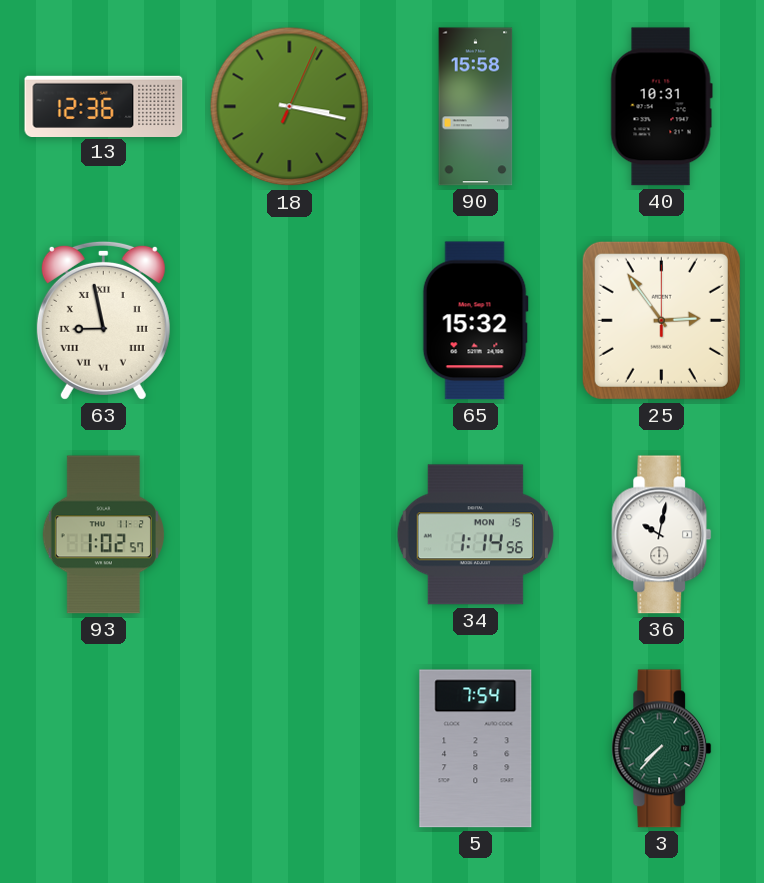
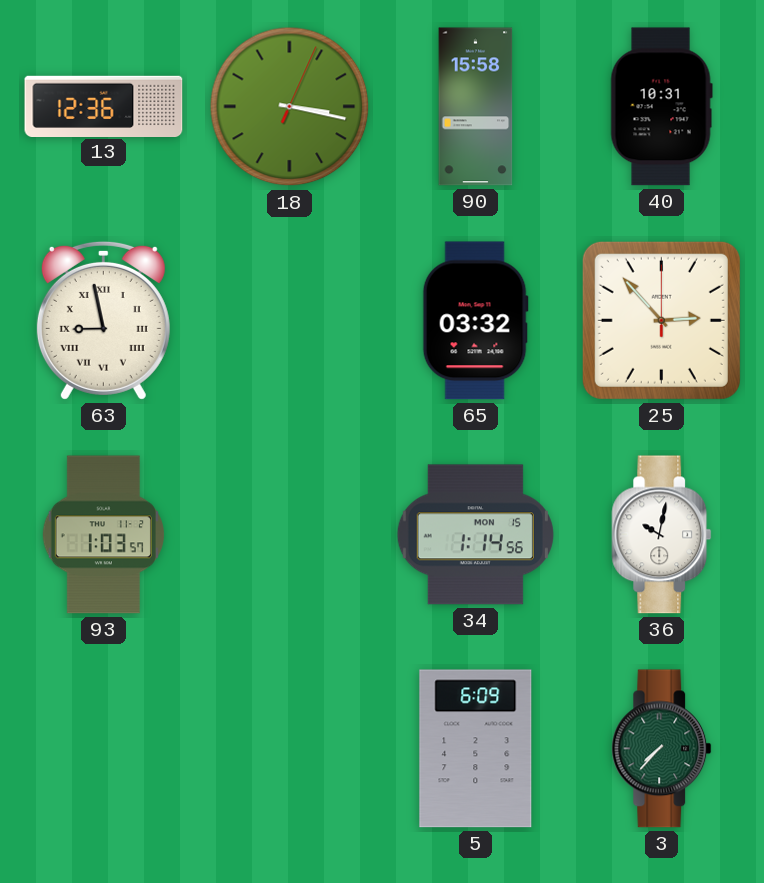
65: 15:32 -> 03:32 (475, 321)
25: 2:54 -> 2:53 (661, 320)
93: 1:02 -> 1:03 (103, 535)
5: 7:54 -> 6:09 (476, 749)
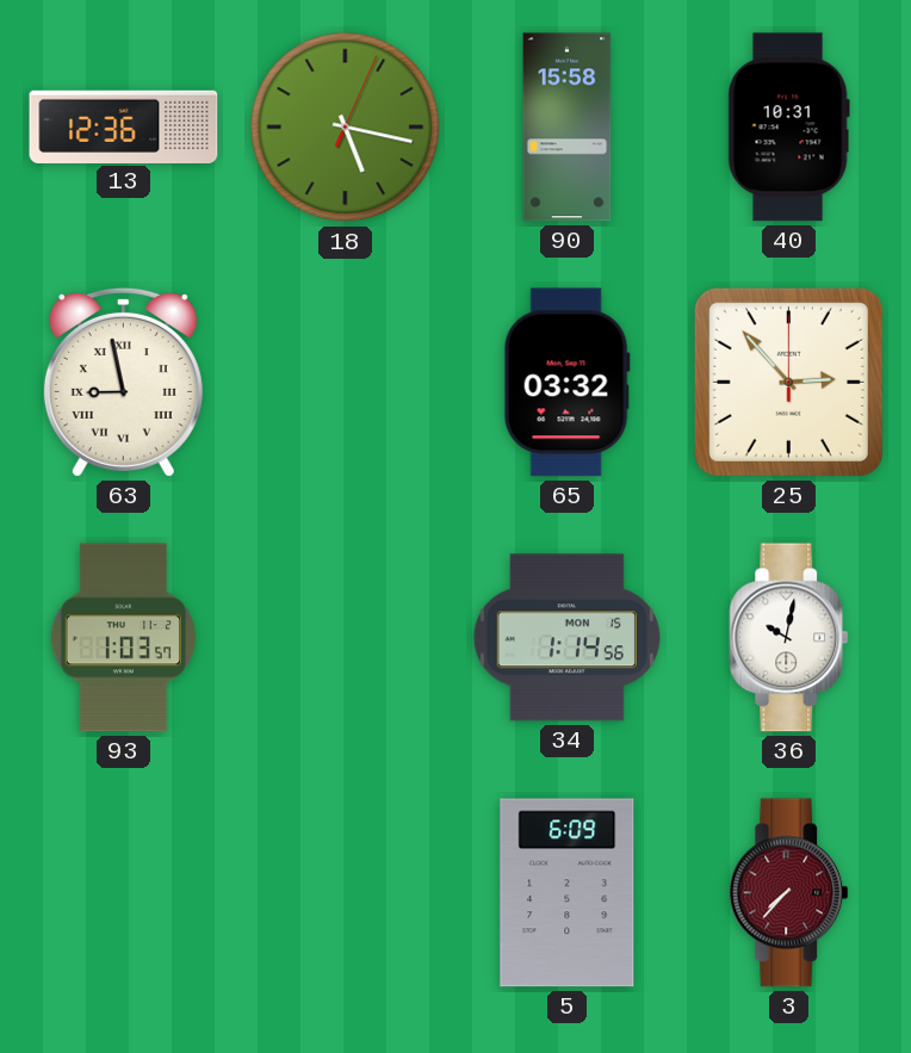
18: 3:17 -> 5:17 (346, 128)
3 dial: green -> burgundy (789, 893)
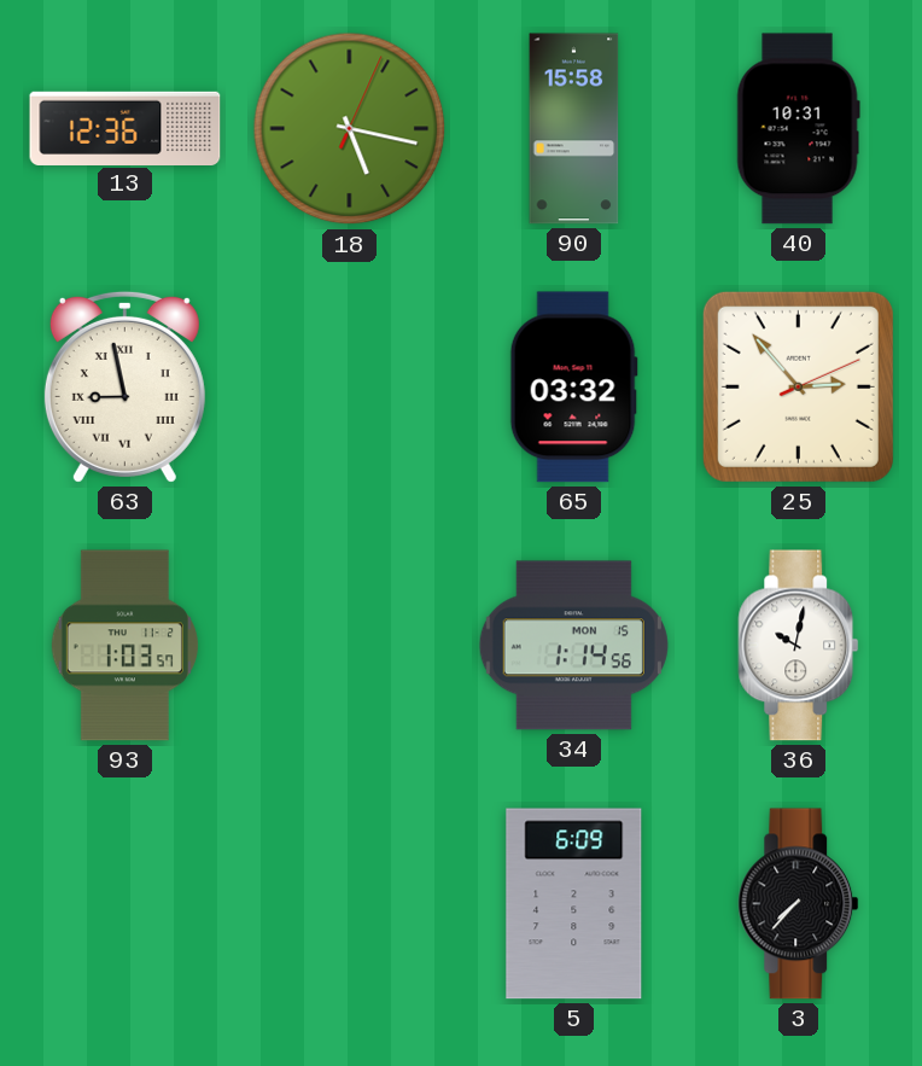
25: 2:53:00 -> 2:53:11 (798, 386)
3 dial: burgundy -> black (799, 904)
